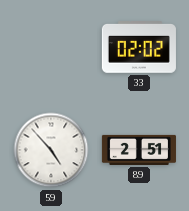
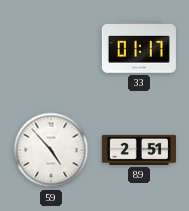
33: 02:02 -> 01:17 (139, 48)
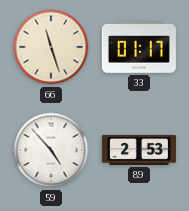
66: none -> 11:27 (51, 47)
89: 2:51 -> 2:53 (139, 150)
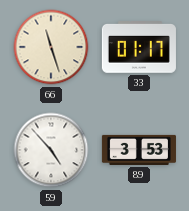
89: 2:53 -> 3:53 (139, 150)
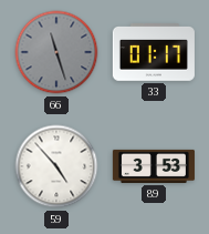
66 dial: cream -> grey (56, 52)
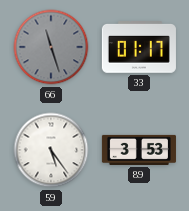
59: 4:53 -> 5:24 (51, 150)
